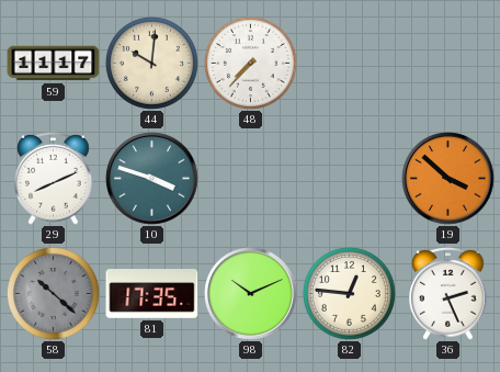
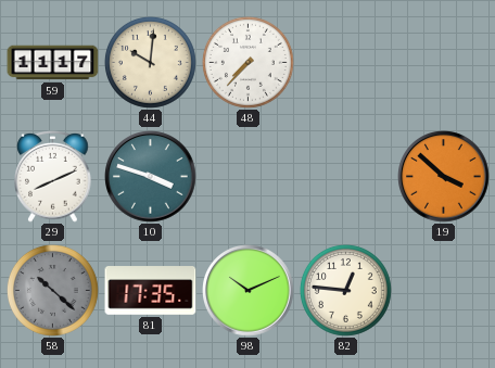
36: 2:26 -> none (448, 293)
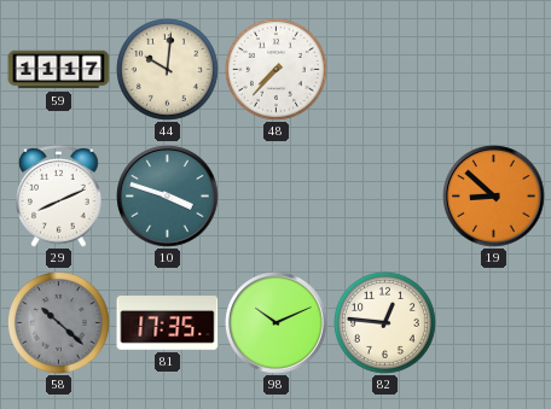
19: 3:52 -> 8:52 (494, 197)
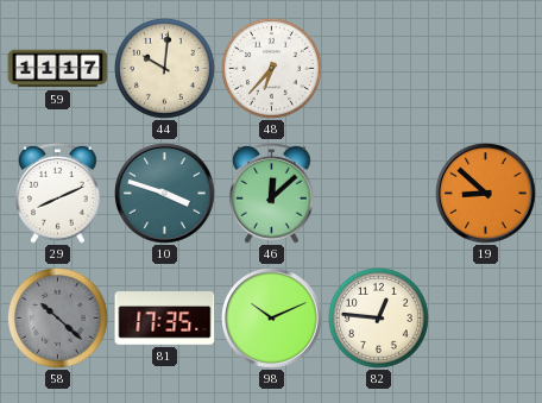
48: 7:37 -> 6:37 (271, 68)
46: none -> 12:08 (272, 193)
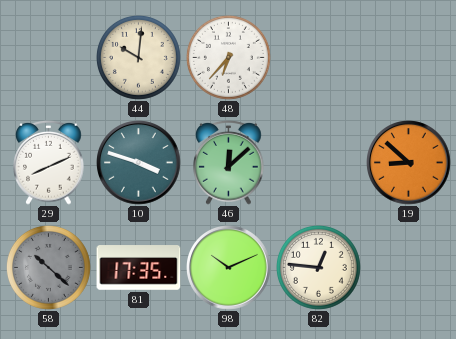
59: 11:17 -> none (58, 69)
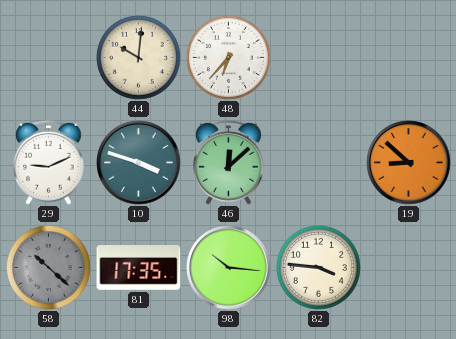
29: 8:11 -> 9:11 (49, 162)
98: 10:11 -> 10:16 (229, 268)
82: 12:46 -> 3:46 (318, 267)
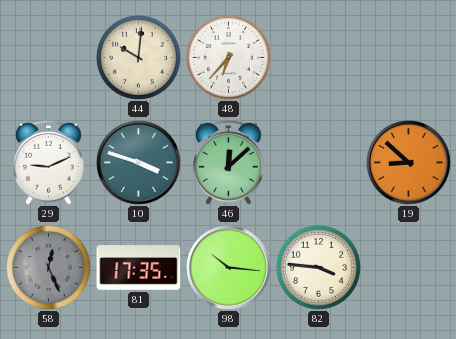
58: 10:22 -> 12:26 (48, 267)
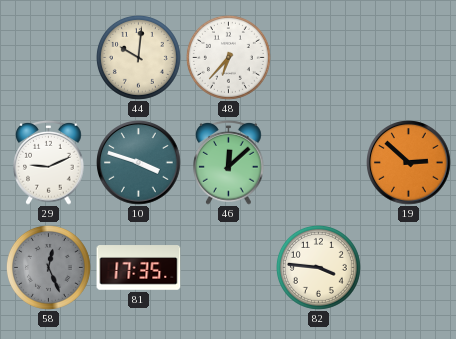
19: 8:52 -> 2:52 (409, 163)
98: 10:16 -> none (229, 268)
